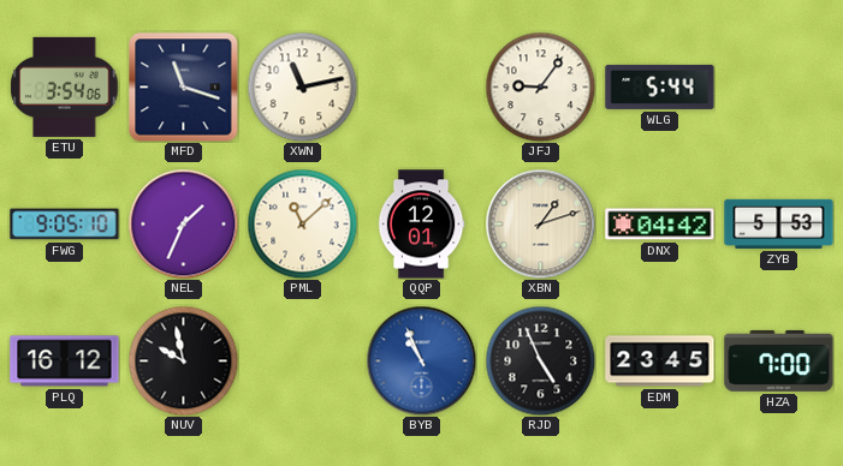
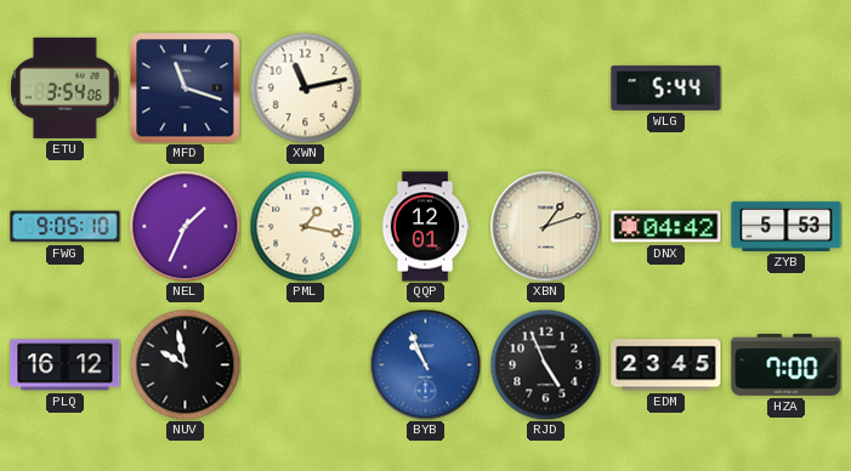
JFJ: 9:06 -> none (540, 86)
PML: 11:08 -> 1:17 (305, 226)
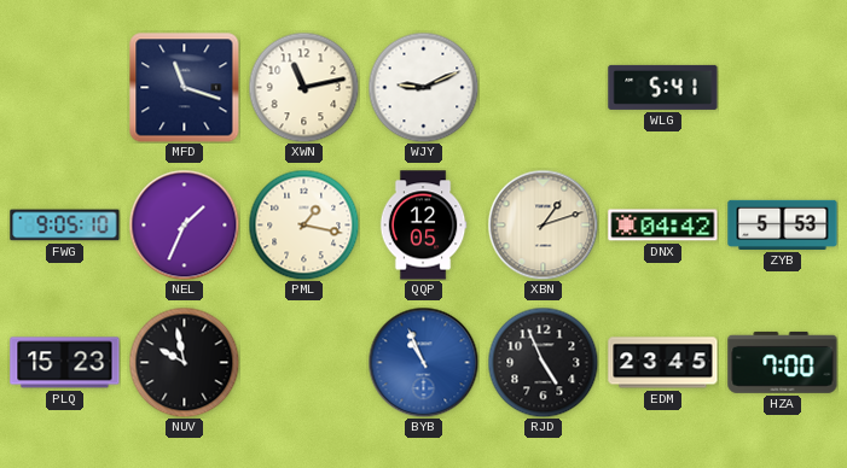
ETU: 3:54 -> none (66, 87)
WJY: none -> 9:11 (423, 87)
WLG: 5:44 -> 5:41 (663, 87)
QQP: 12:01 -> 12:05 (423, 226)
PLQ: 16:12 -> 15:23 (65, 363)
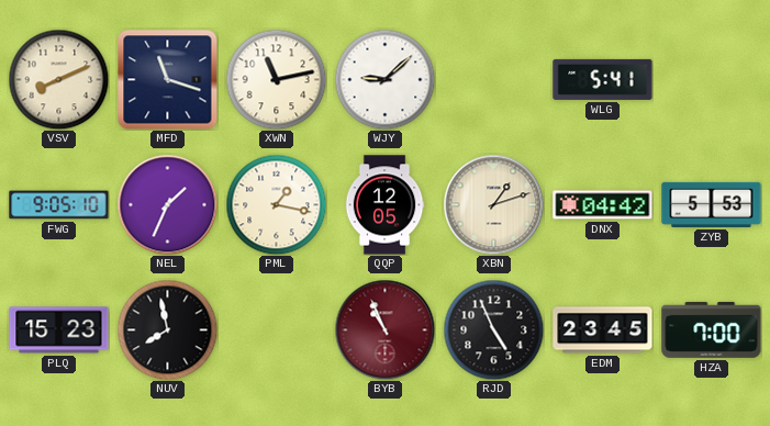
VSV: none -> 8:11 (58, 79)
WJY: 9:11 -> 9:08 (384, 79)
NUV: 9:58 -> 7:58 (167, 329)
BYB dial: blue -> burgundy (384, 329)
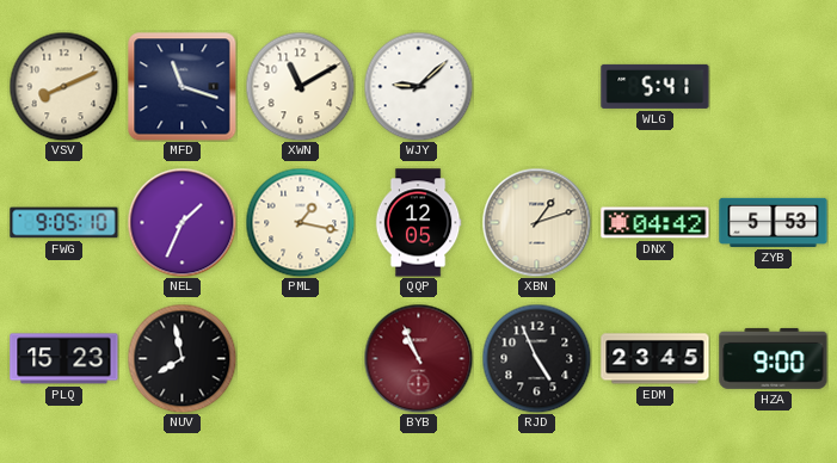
XWN: 11:13 -> 11:10 (300, 86)
HZA: 7:00 -> 9:00 (774, 358)
